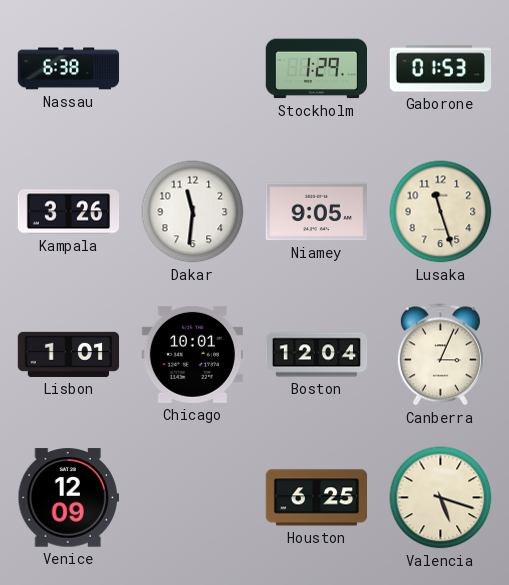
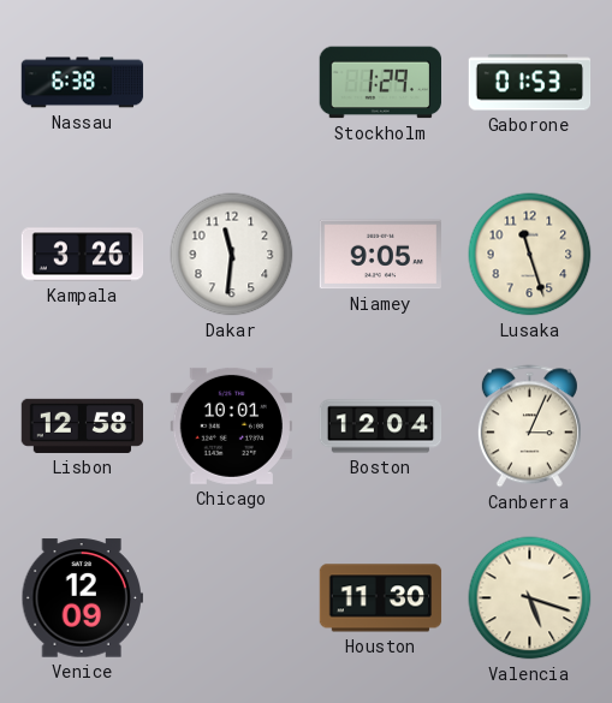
Lisbon: 1:01 -> 12:58 (83, 425)
Houston: 6:25 -> 11:30 (381, 598)
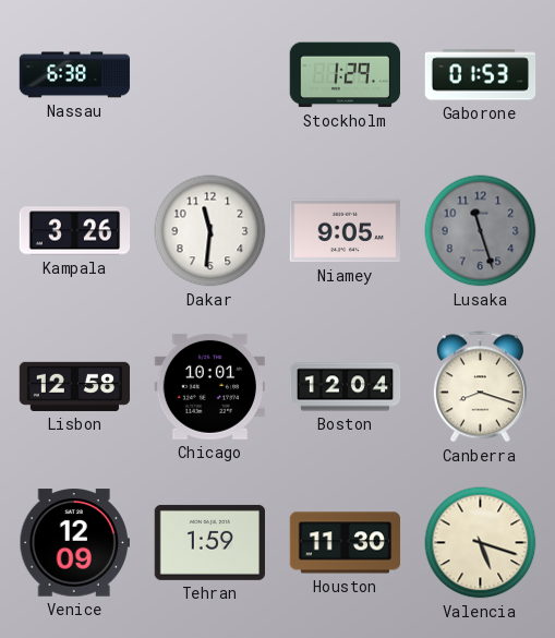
Lusaka dial: cream -> grey (481, 231)
Canberra: 3:04 -> 8:18 (480, 387)
Tehran: none -> 1:59 (209, 542)
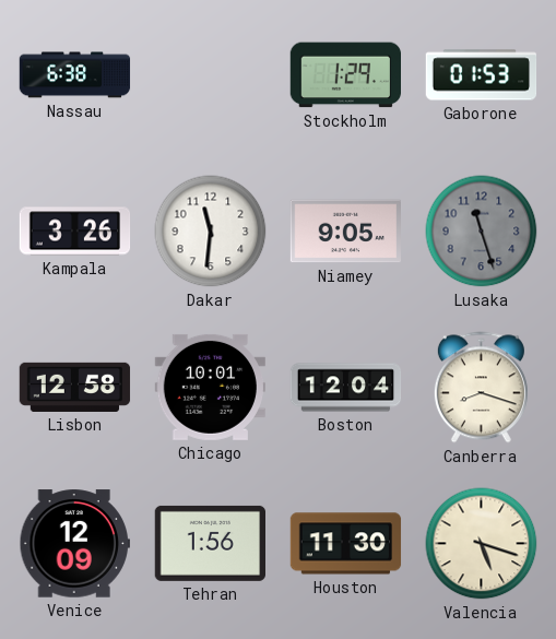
Tehran: 1:59 -> 1:56 (210, 543)
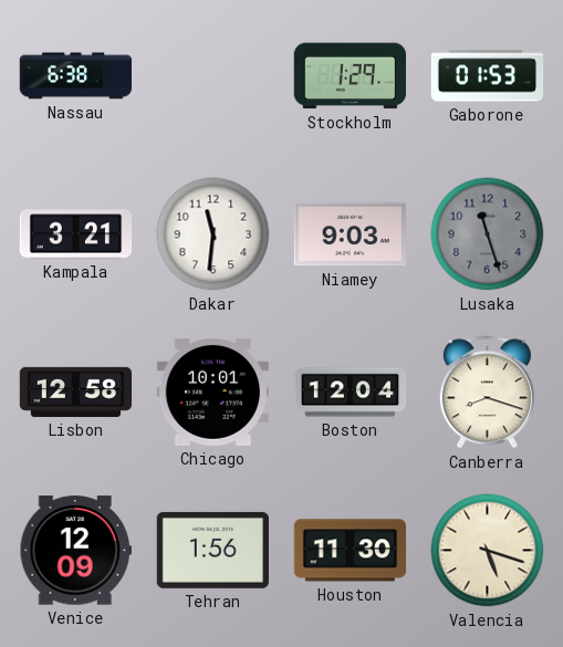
Kampala: 3:26 -> 3:21 (76, 234)
Niamey: 9:05 -> 9:03 (350, 234)
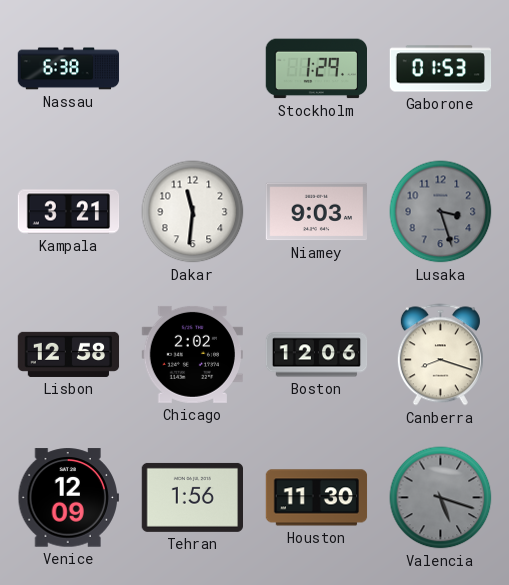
Lusaka: 11:27 -> 3:27 (441, 212)
Chicago: 10:01 -> 2:02 (192, 354)
Boston: 12:04 -> 12:06 (317, 355)
Valencia dial: cream -> grey (441, 498)
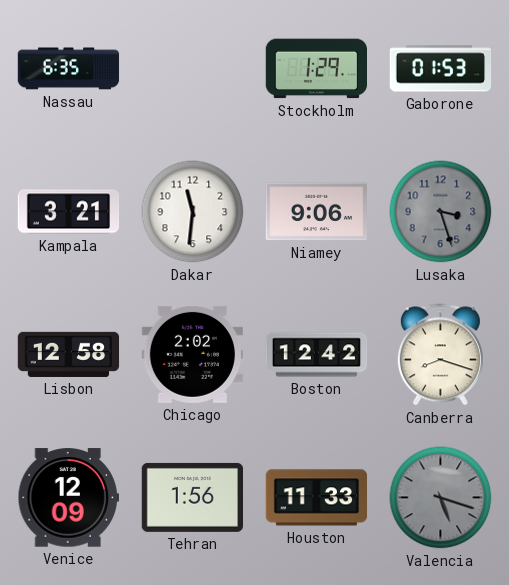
Nassau: 6:38 -> 6:35 (69, 69)
Niamey: 9:03 -> 9:06 (316, 212)
Boston: 12:06 -> 12:42 (317, 355)
Houston: 11:30 -> 11:33 (317, 498)
